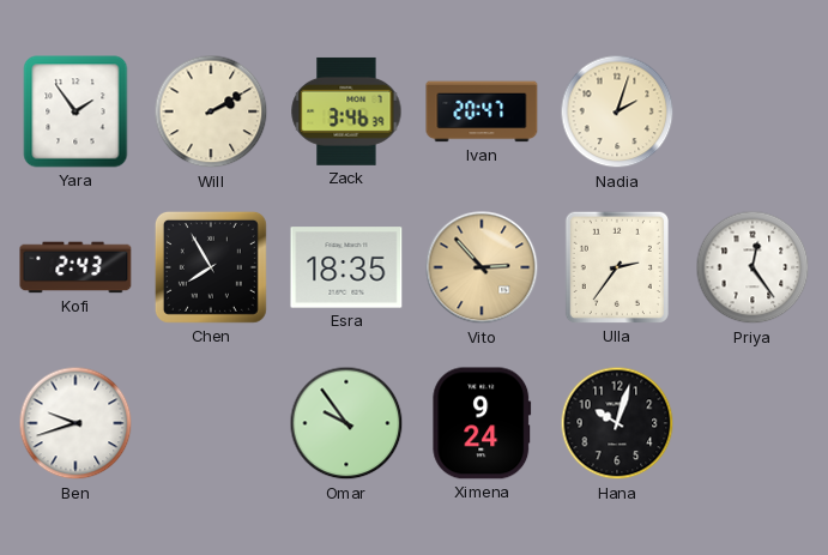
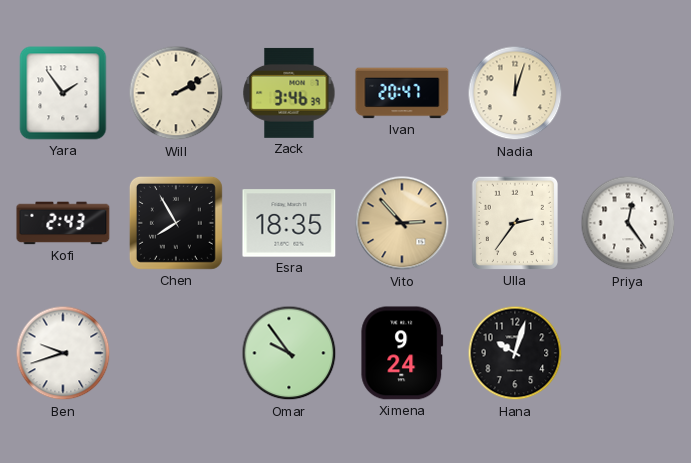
Nadia: 2:03 -> 12:03 (515, 93)
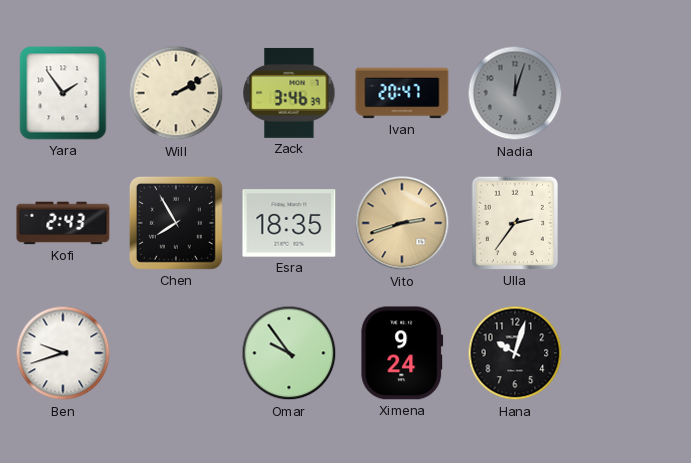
Nadia dial: cream -> grey (515, 93)
Vito: 2:53 -> 2:42 (402, 223)
Priya: 12:24 -> none (628, 223)
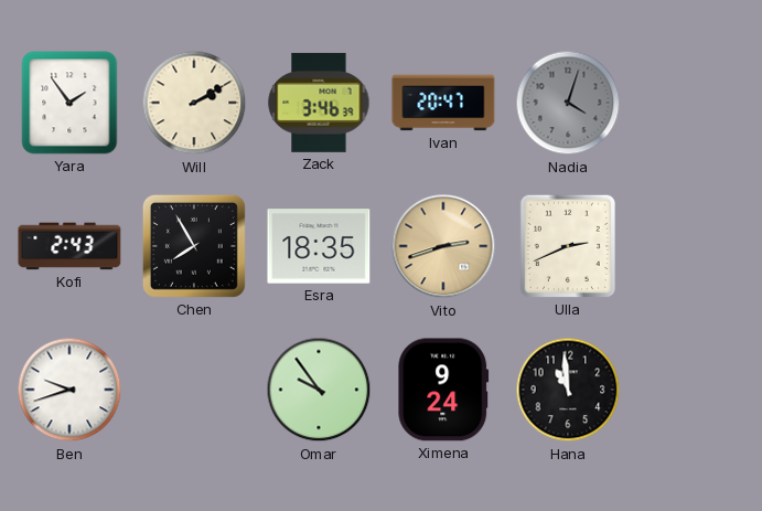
Nadia: 12:03 -> 4:03 (568, 103)
Ulla: 2:36 -> 2:41 (568, 246)
Hana: 10:03 -> 10:59 (568, 390)
